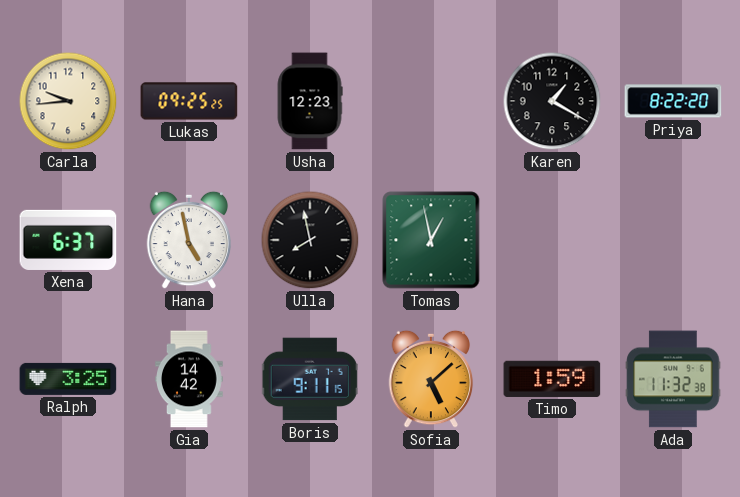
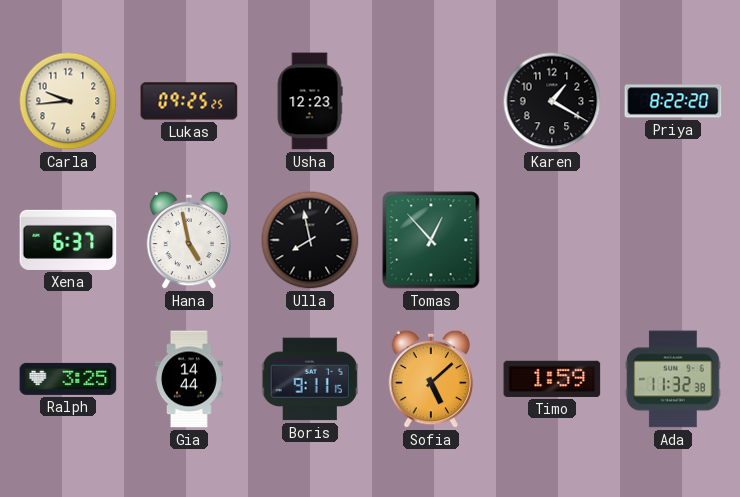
Tomas: 12:58 -> 12:53 (431, 240)
Gia: 14:42 -> 14:44 (190, 379)
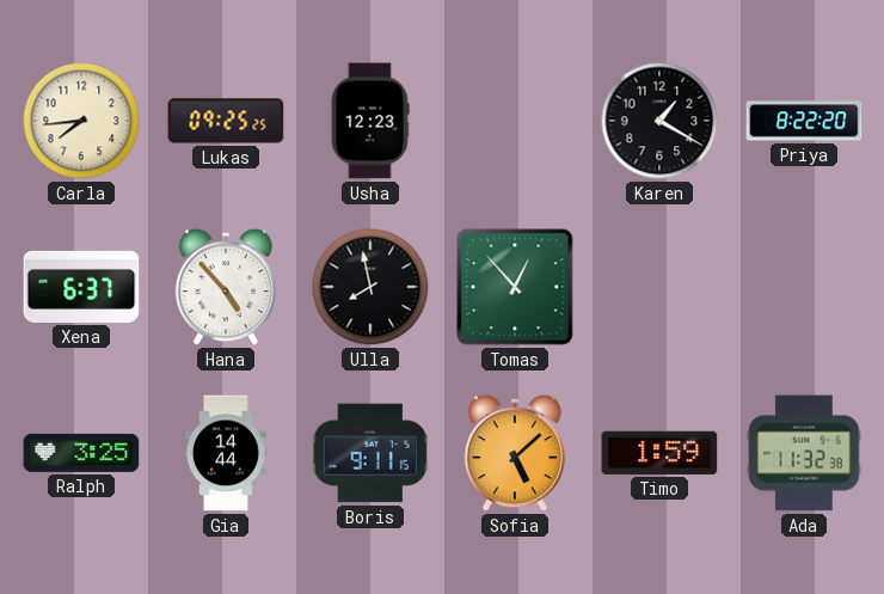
Carla: 9:44 -> 7:44 (81, 121)
Hana: 4:58 -> 4:53 (226, 287)
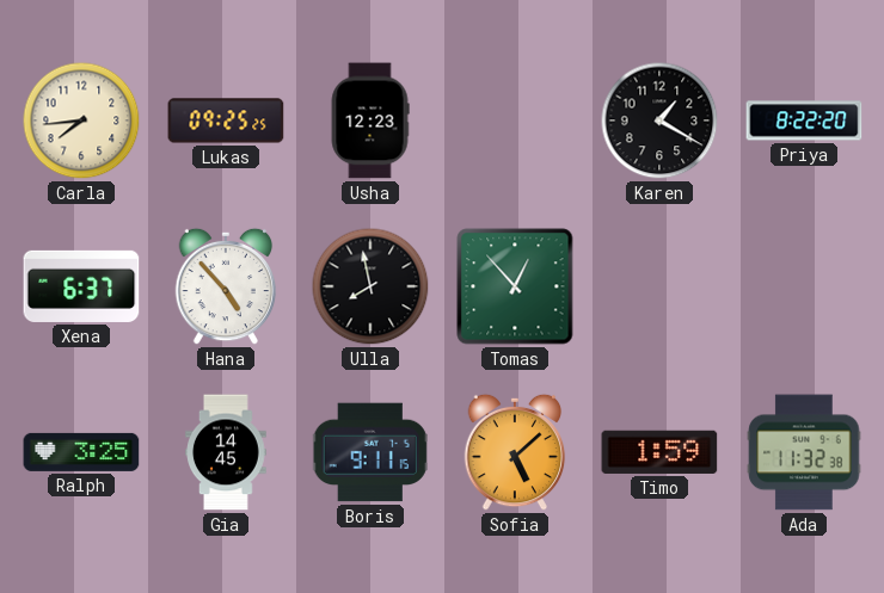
Gia: 14:44 -> 14:45 (227, 452)
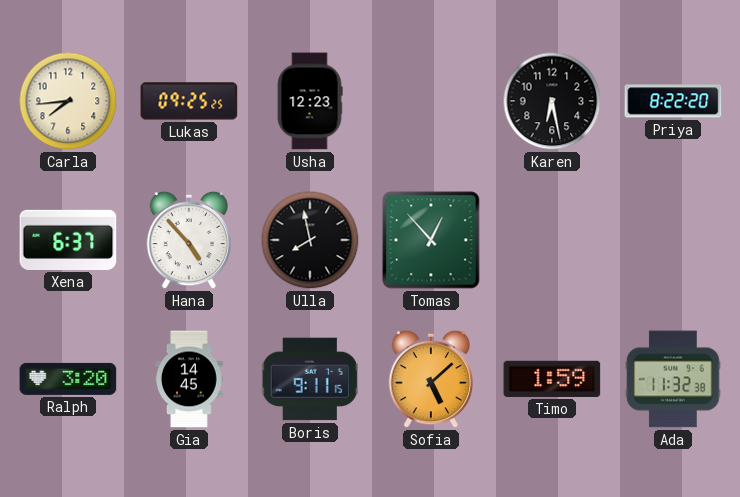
Karen: 1:20 -> 6:28 (552, 101)
Ralph: 3:25 -> 3:20 (68, 379)
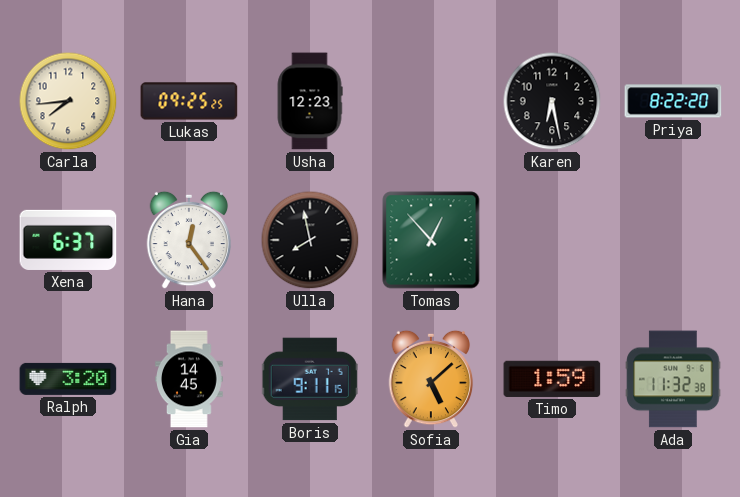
Hana: 4:53 -> 12:24 (189, 240)
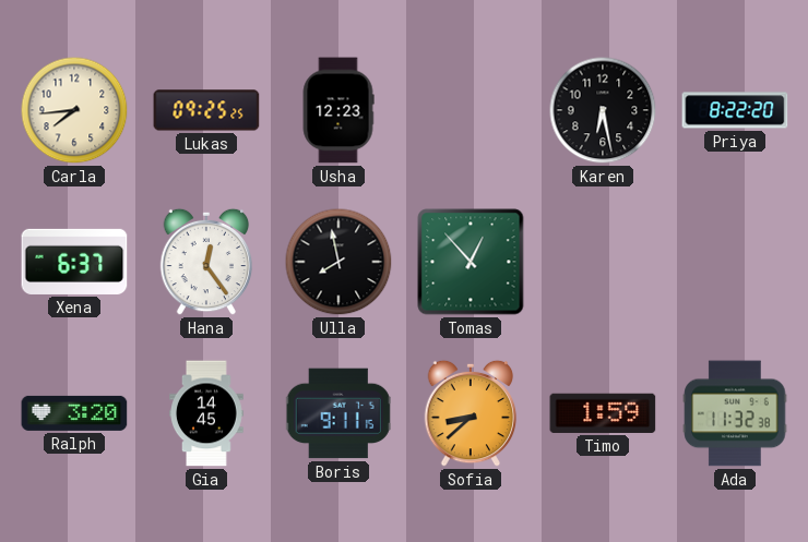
Sofia: 5:08 -> 8:38 (471, 413)
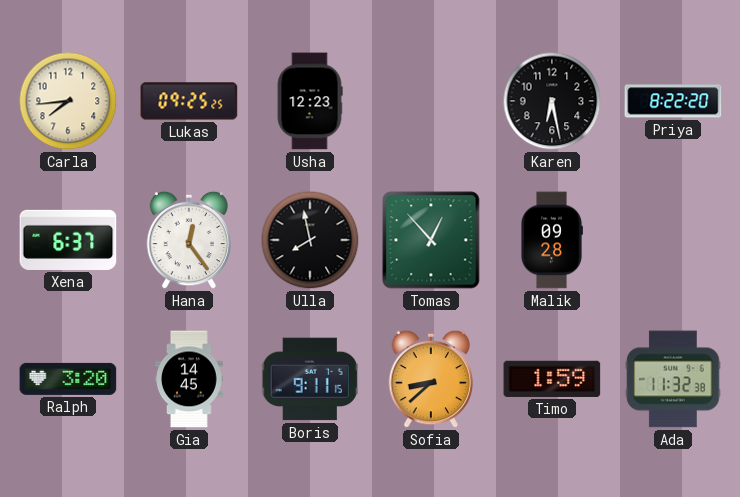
Malik: none -> 09:28 (552, 240)
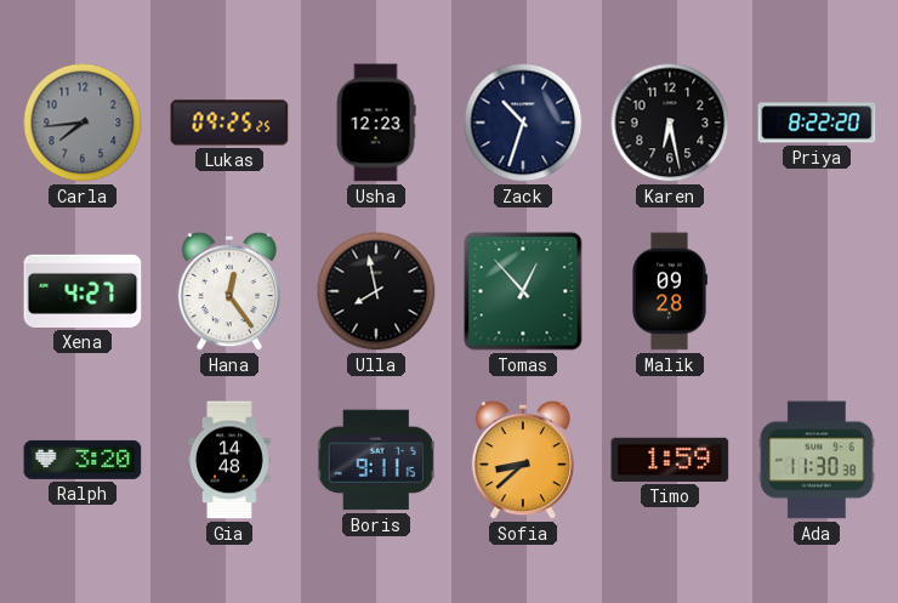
Carla dial: cream -> grey (83, 123)
Zack: none -> 10:33 (523, 123)
Xena: 6:37 -> 4:27 (83, 291)
Gia: 14:45 -> 14:48 (231, 460)
Ada: 11:32 -> 11:30 (817, 460)
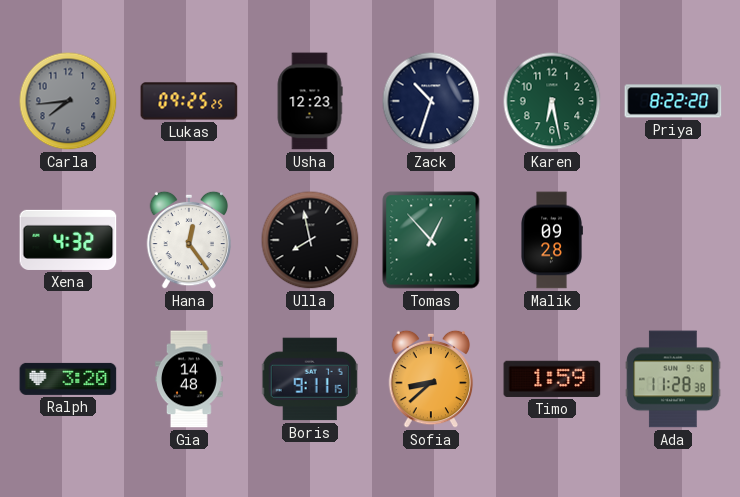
Karen dial: black -> green (552, 101)
Xena: 4:27 -> 4:32 (68, 240)
Ada: 11:30 -> 11:28 (673, 379)
